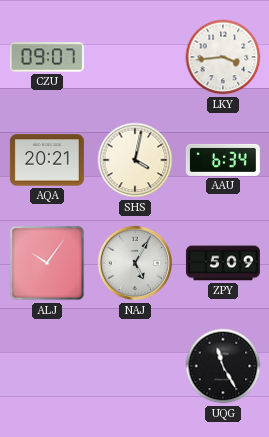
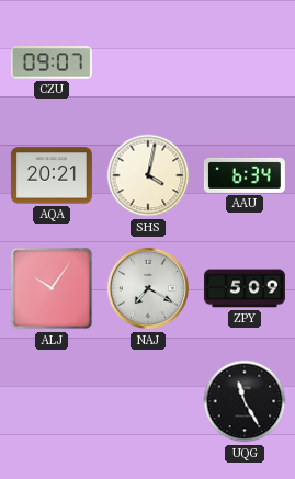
LKY: 3:44 -> none (223, 57)
NAJ: 5:05 -> 7:20 (148, 288)
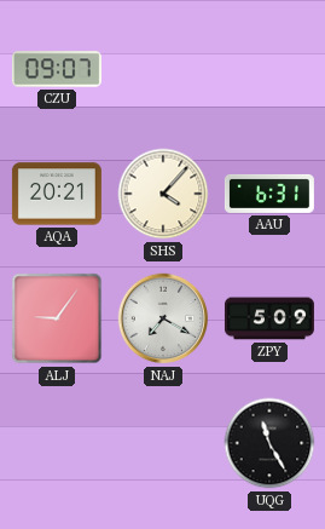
SHS: 4:02 -> 4:07 (163, 194)
AAU: 6:34 -> 6:31 (269, 194)
ALJ: 10:06 -> 9:06 (57, 318)
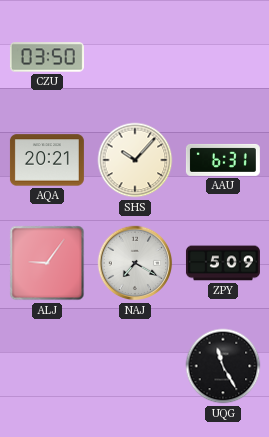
CZU: 09:07 -> 03:50 (47, 57)
SHS: 4:07 -> 10:07 (135, 160)
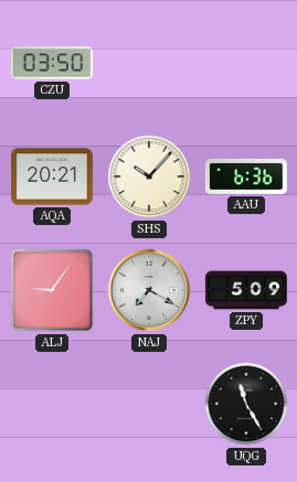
AAU: 6:31 -> 6:36 (246, 176)
